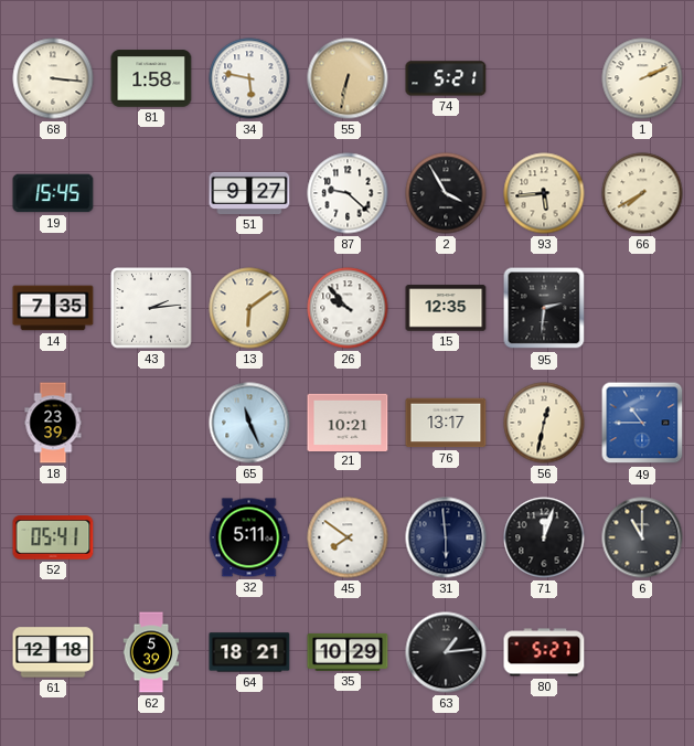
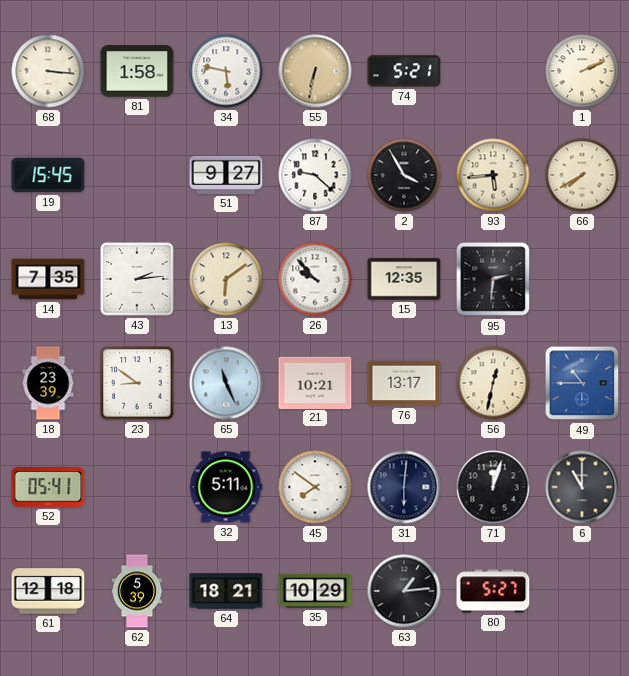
23: none -> 8:51 (137, 383)
31: 5:59 -> 6:01 (404, 487)
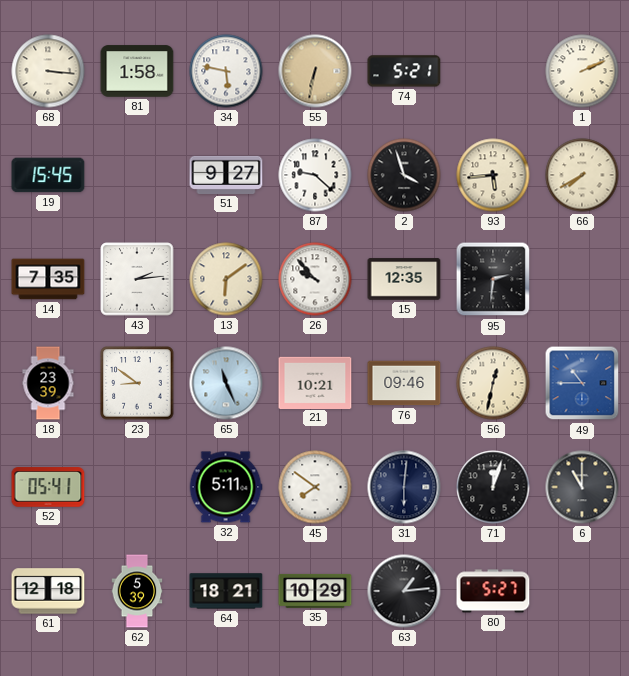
2: 3:55 -> 3:57 (404, 175)
76: 13:17 -> 09:46 (404, 383)
